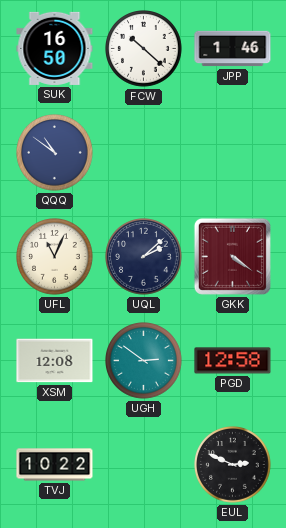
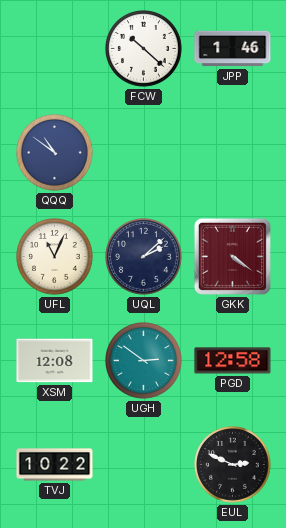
SUK: 16:50 -> none (55, 48)
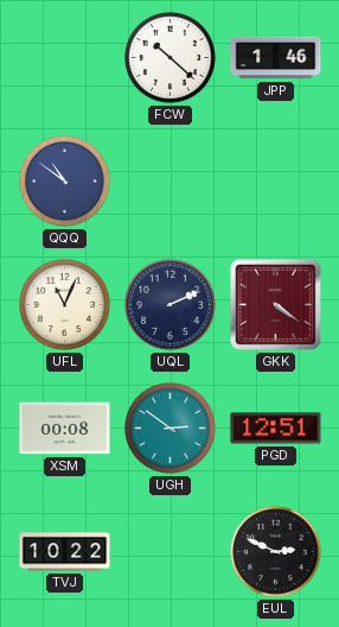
UQL: 2:08 -> 2:11 (171, 305)
XSM: 12:08 -> 00:08 (65, 429)
PGD: 12:58 -> 12:51 (276, 429)
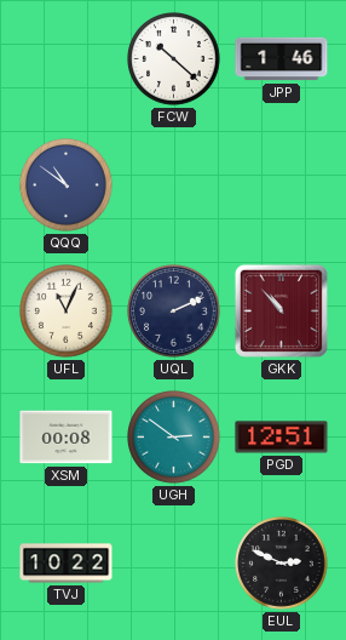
GKK: 4:21 -> 10:53 (281, 310)
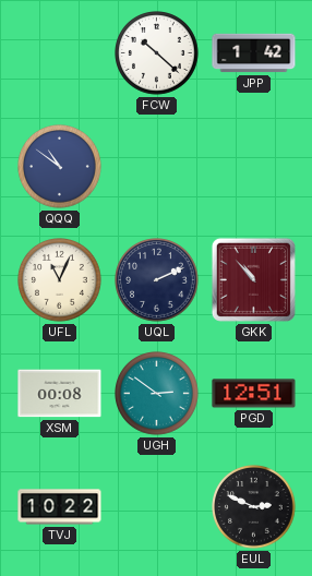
JPP: 1:46 -> 1:42 (254, 53)
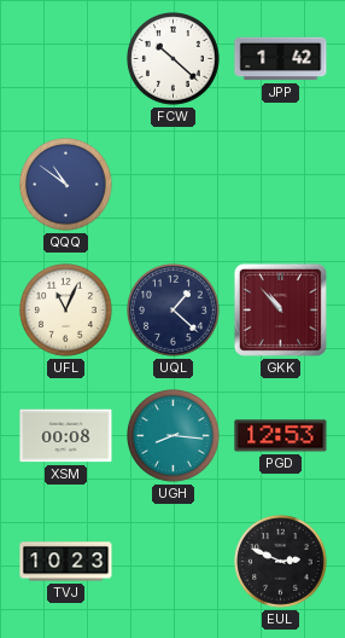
UQL: 2:11 -> 1:22 (174, 311)
UGH: 2:51 -> 8:16 (174, 436)
PGD: 12:51 -> 12:53 (281, 436)
TVJ: 10:22 -> 10:23 (66, 562)
